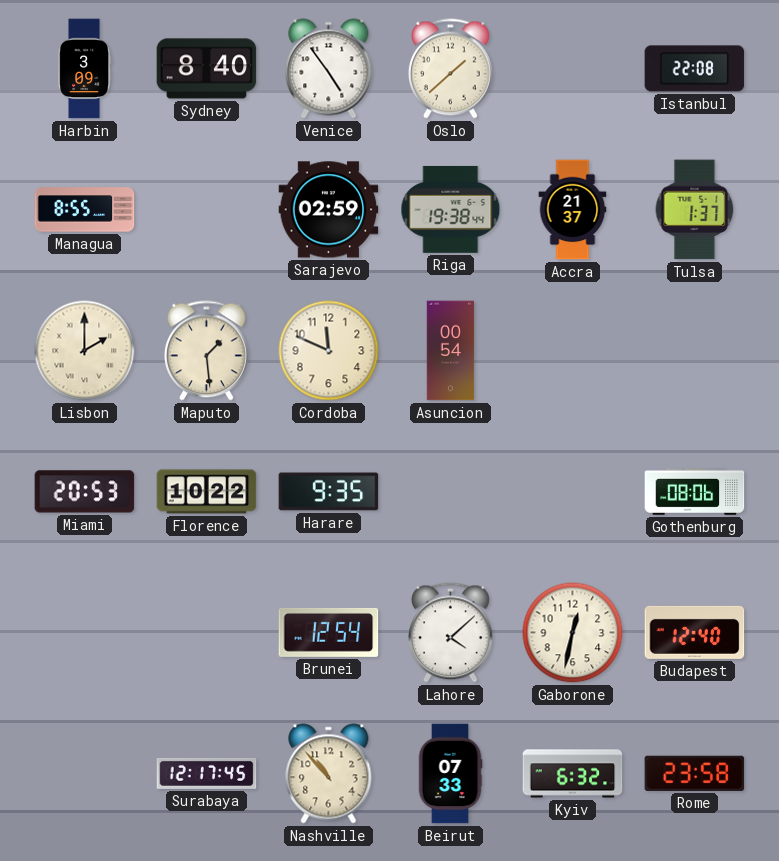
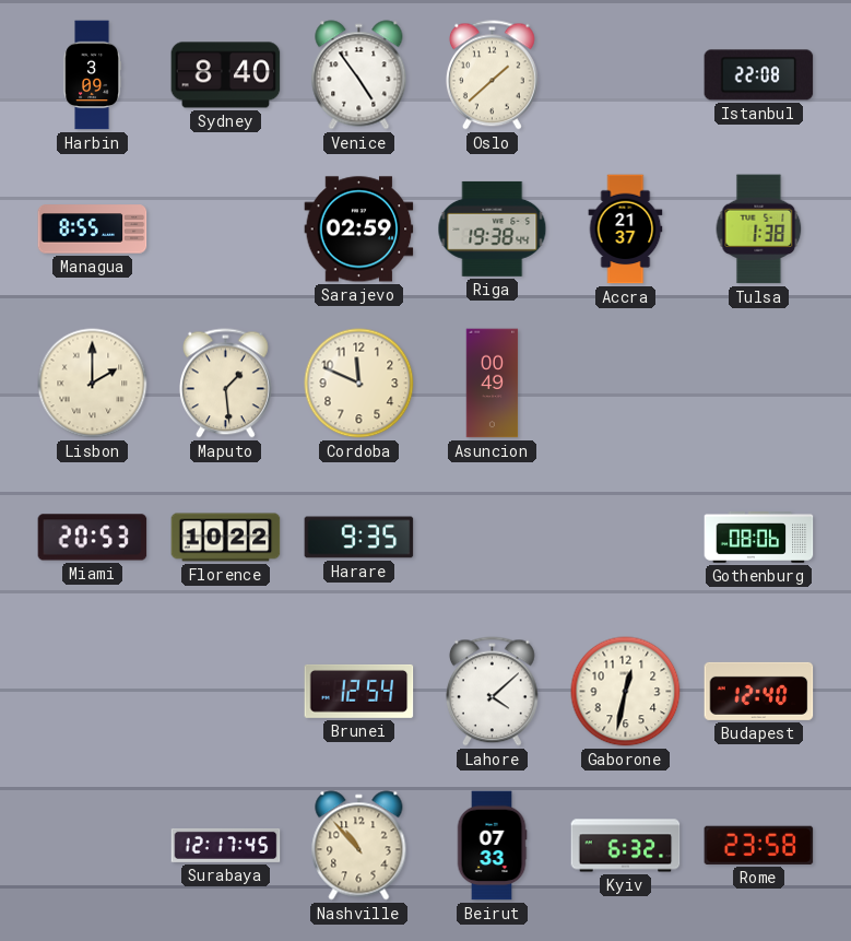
Tulsa: 1:37 -> 1:38 (759, 230)
Asuncion: 00:54 -> 00:49 (493, 384)
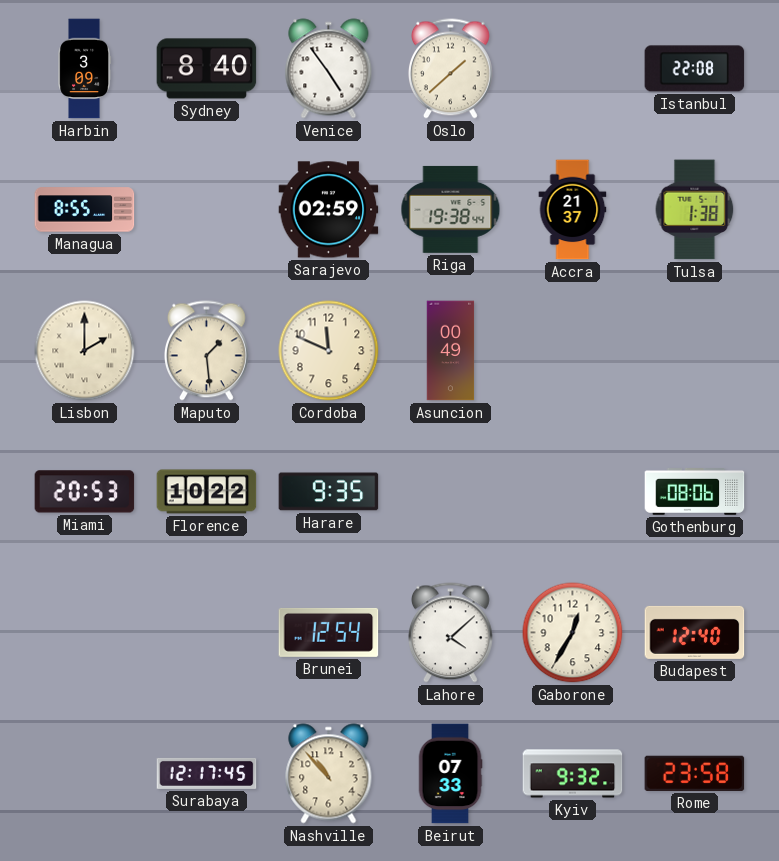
Gaborone: 12:32 -> 12:35 (573, 633)
Kyiv: 6:32 -> 9:32 (573, 774)
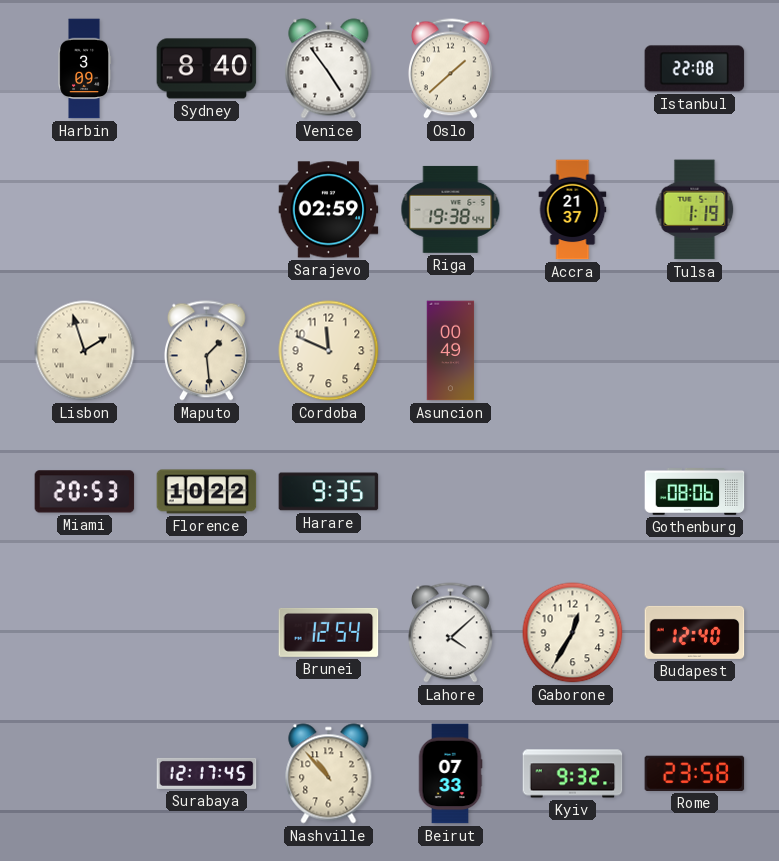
Managua: 8:55 -> none (85, 210)
Tulsa: 1:38 -> 1:19 (695, 210)
Lisbon: 2:00 -> 1:57 (85, 351)
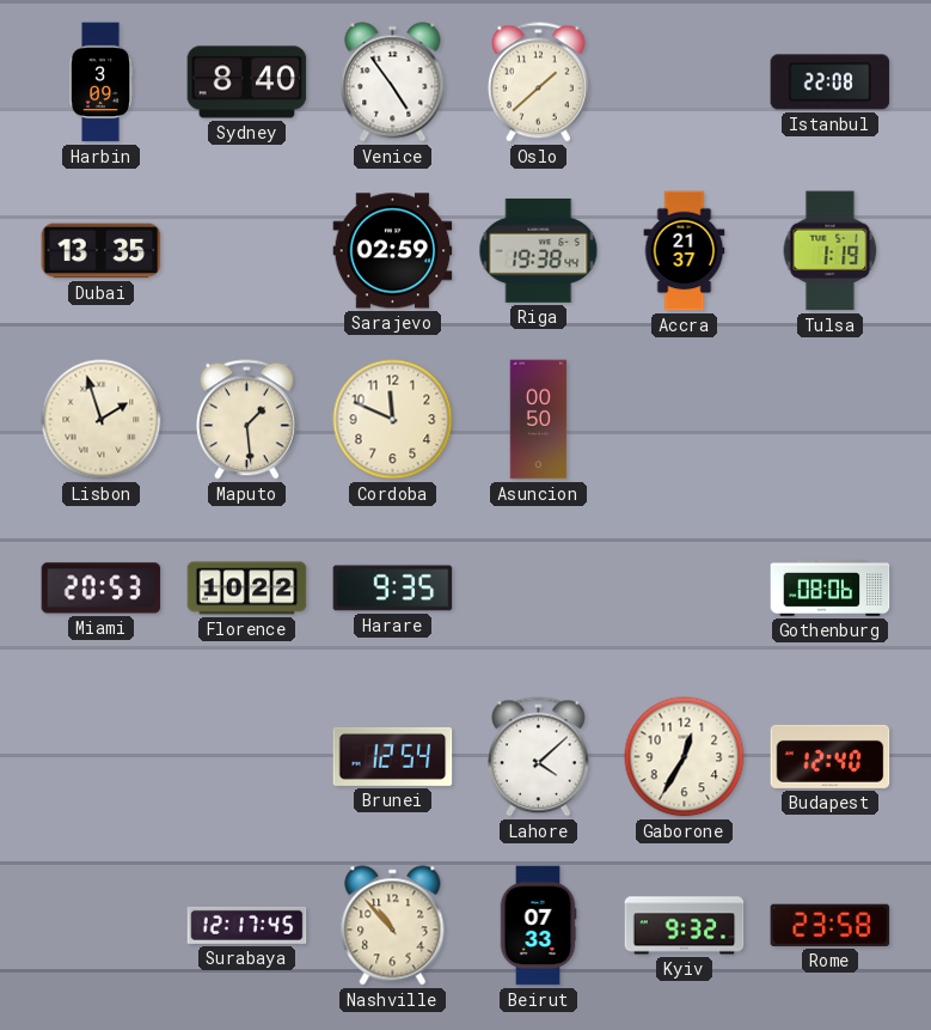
Dubai: none -> 13:35 (102, 251)
Asuncion: 00:49 -> 00:50 (539, 420)
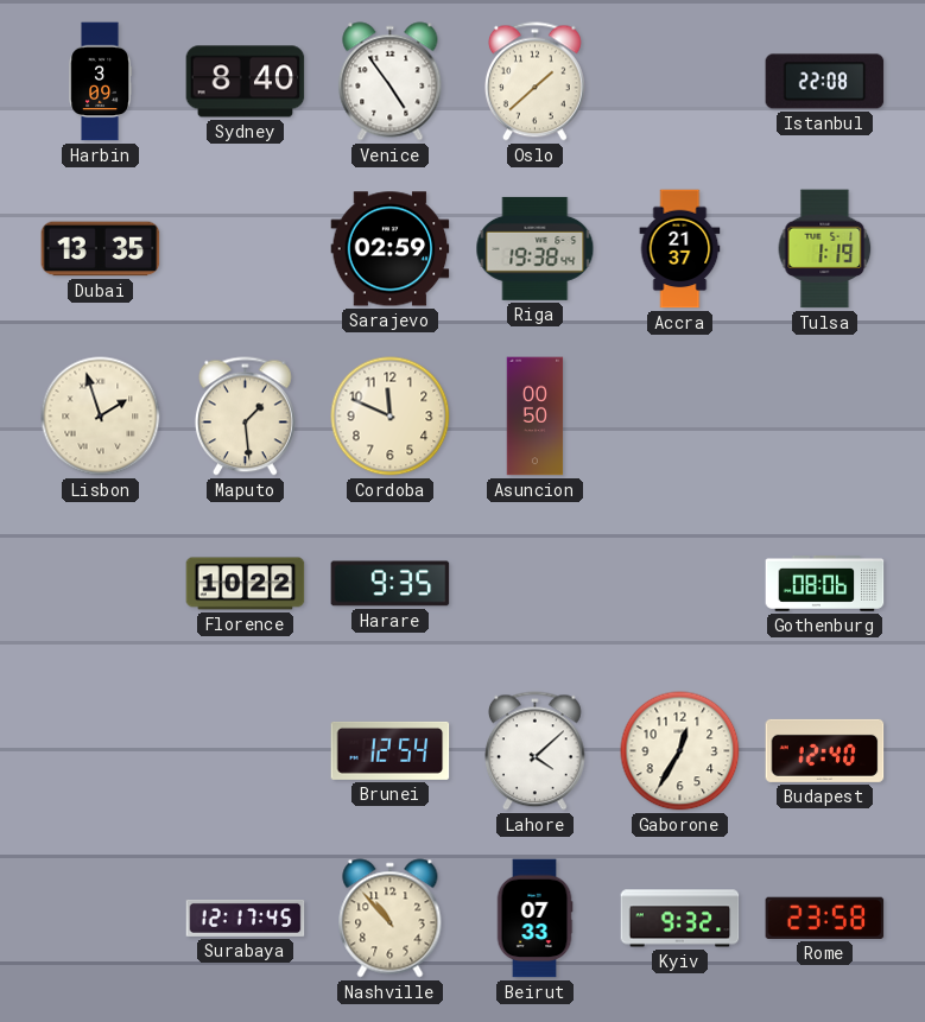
Miami: 20:53 -> none (102, 589)
